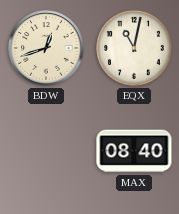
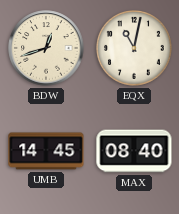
UMB: none -> 14:45 (46, 151)
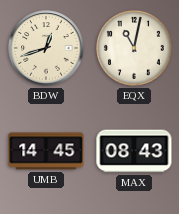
MAX: 08:40 -> 08:43 (134, 151)
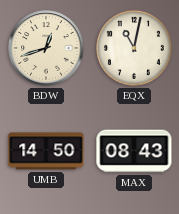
UMB: 14:45 -> 14:50 (46, 151)
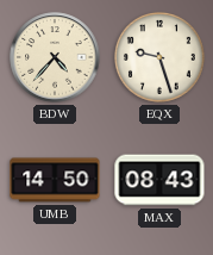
BDW: 12:42 -> 4:37 (55, 57)
EQX: 11:02 -> 9:27 (161, 58)
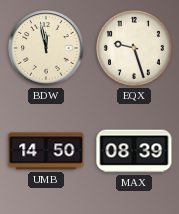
BDW: 4:37 -> 11:58 (46, 48)
MAX: 08:43 -> 08:39 (134, 151)
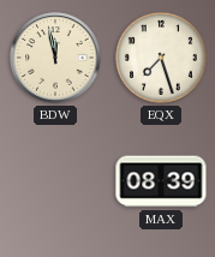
EQX: 9:27 -> 7:27 (162, 59)
UMB: 14:50 -> none (46, 151)
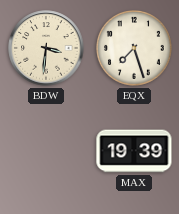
BDW: 11:58 -> 3:31 (46, 48)
MAX: 08:39 -> 19:39 (134, 151)
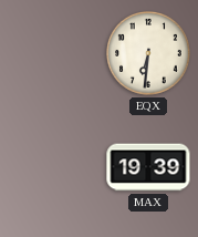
BDW: 3:31 -> none (46, 48)
EQX: 7:27 -> 6:31 (149, 54)
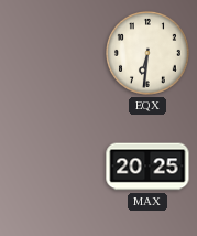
MAX: 19:39 -> 20:25 (147, 167)
